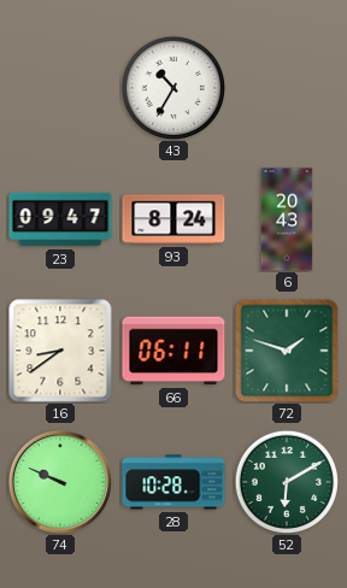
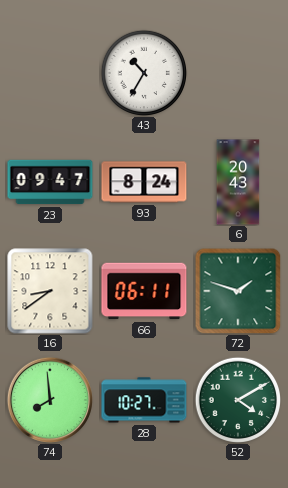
74: 9:49 -> 7:59 (50, 400)
28: 10:28 -> 10:27 (144, 400)
52: 6:10 -> 4:10 (237, 399)
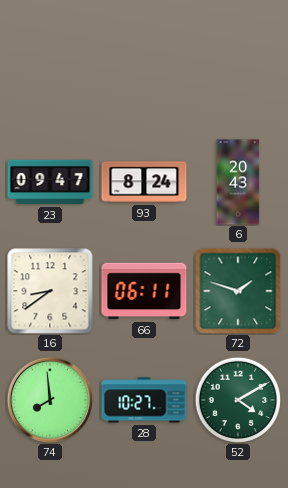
43: 10:35 -> none (143, 72)
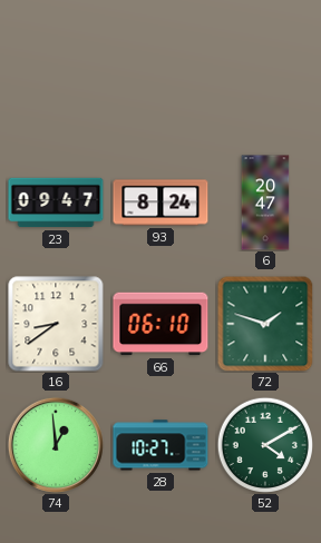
6: 20:43 -> 20:47 (265, 203)
66: 06:11 -> 06:10 (160, 324)
74: 7:59 -> 12:59 (56, 445)
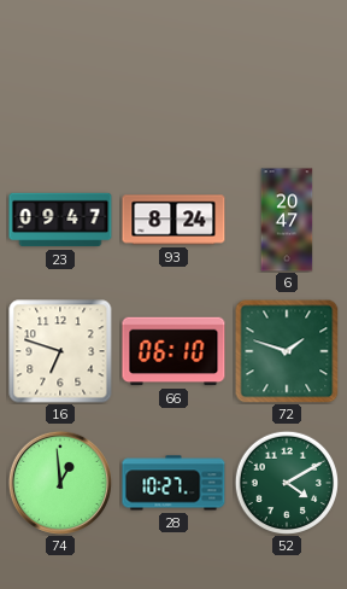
16: 8:39 -> 6:48 (60, 351)
